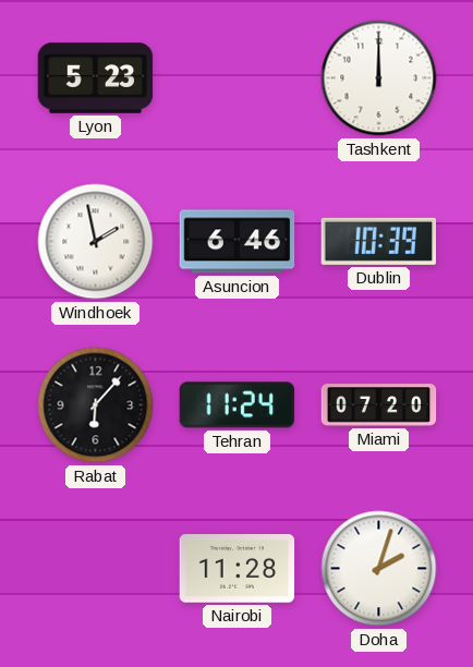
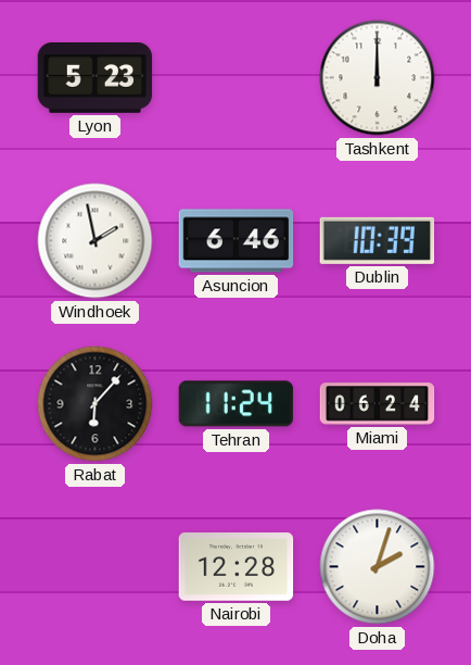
Miami: 07:20 -> 06:24 (378, 404)
Nairobi: 11:28 -> 12:28 (237, 567)
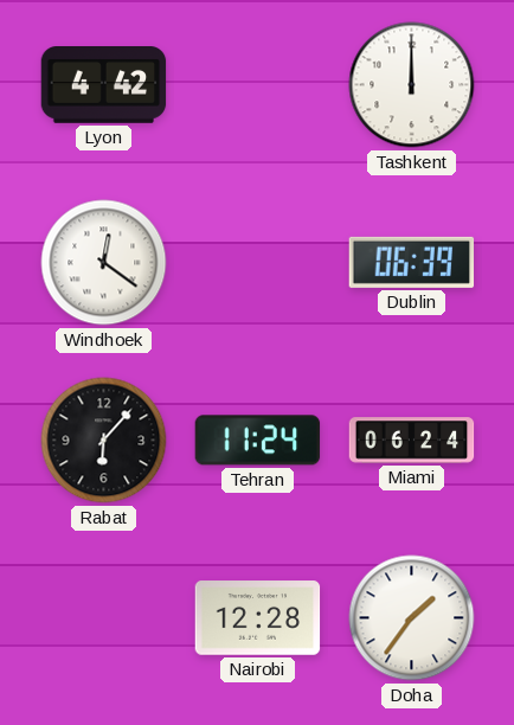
Lyon: 5:23 -> 4:42 (104, 85)
Windhoek: 1:58 -> 12:21 (104, 263)
Asuncion: 6:46 -> none (237, 241)
Dublin: 10:39 -> 06:39 (412, 262)
Doha: 2:03 -> 1:36 (412, 618)
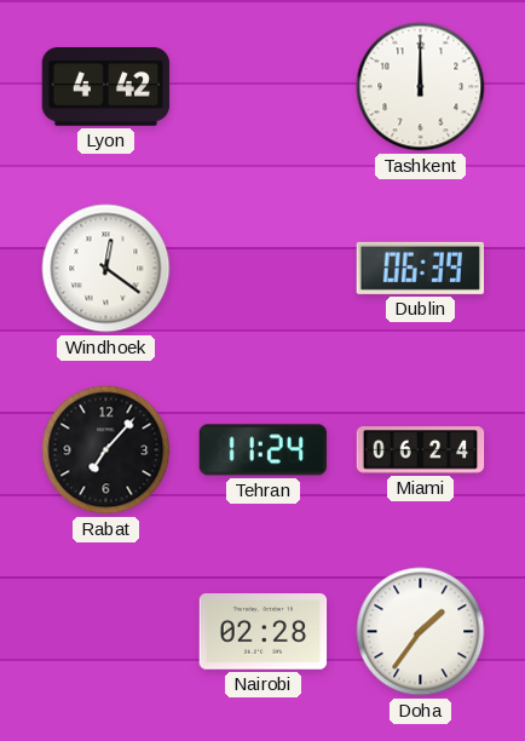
Rabat: 6:07 -> 7:07 (106, 450)
Nairobi: 12:28 -> 02:28 (264, 632)
